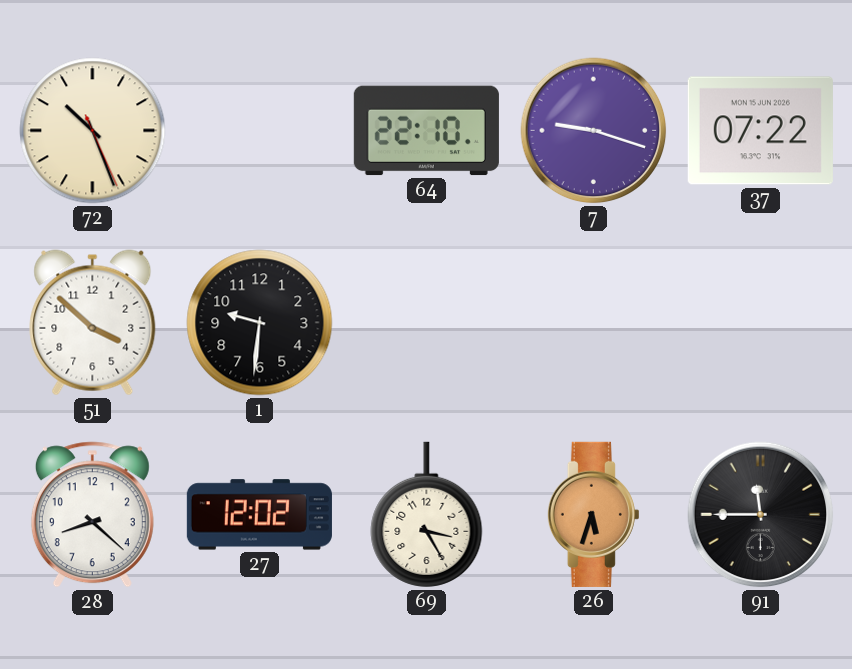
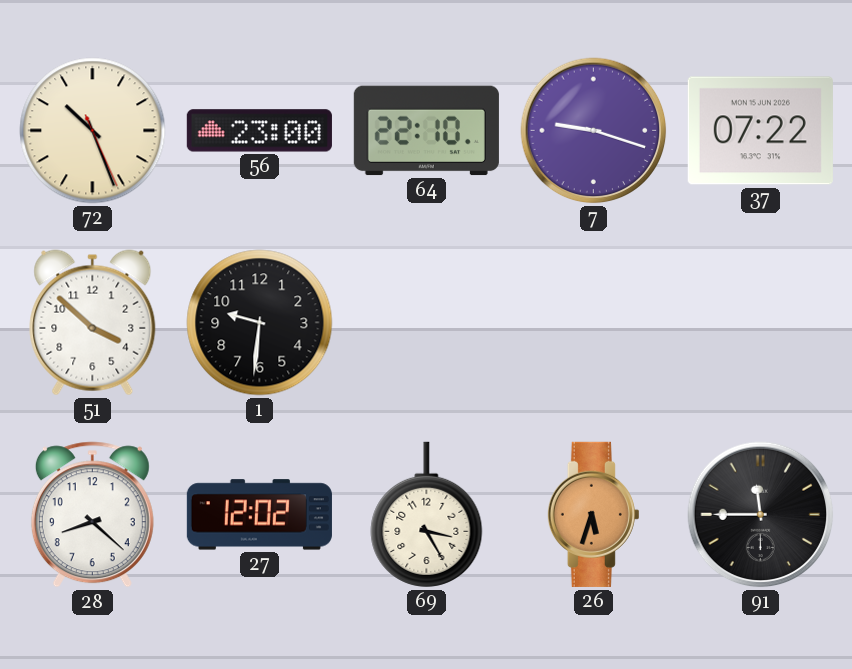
56: none -> 23:00 (259, 131)
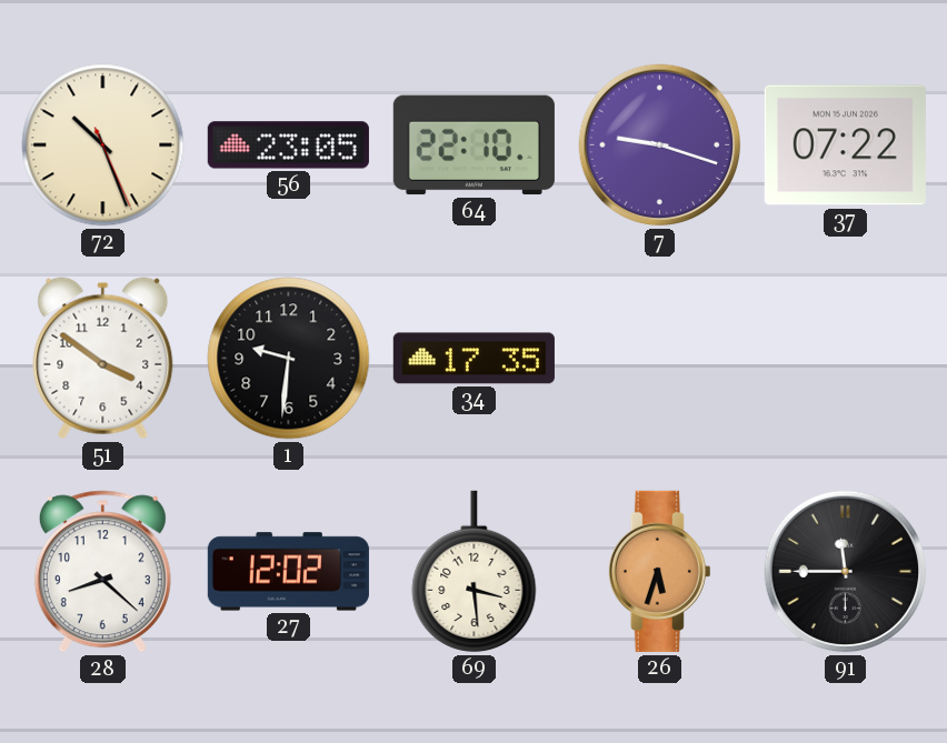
56: 23:00 -> 23:05 (288, 145)
51: 3:52 -> 3:51 (103, 359)
34: none -> 17:35 (474, 359)
69: 3:25 -> 3:29 (475, 571)
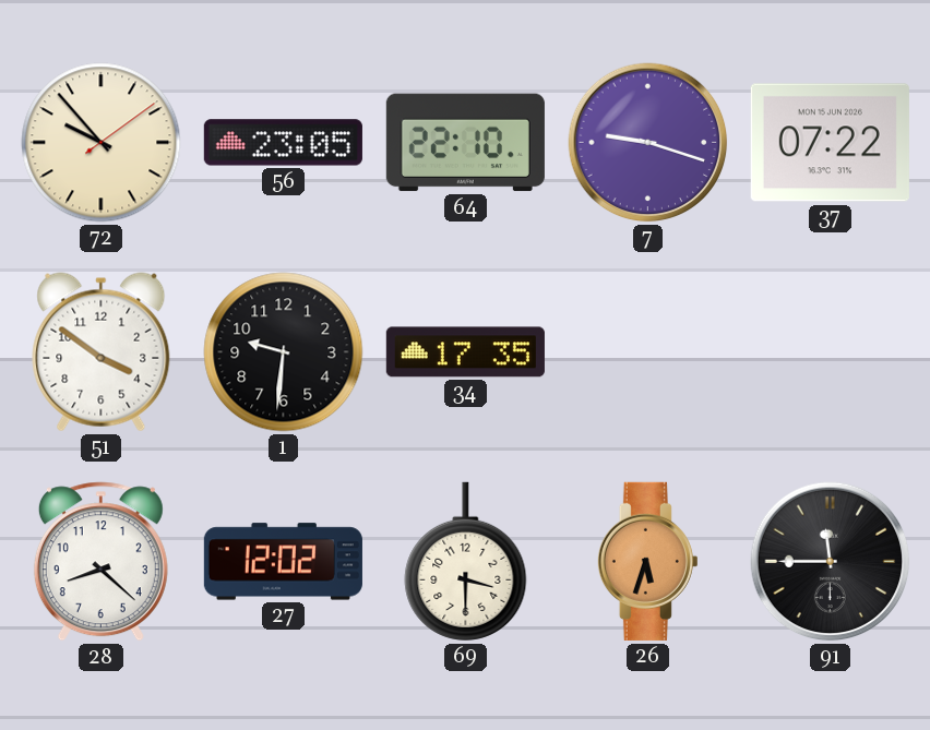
72: 10:26 -> 9:53 (102, 143)
69: 3:29 -> 3:30 (466, 561)
